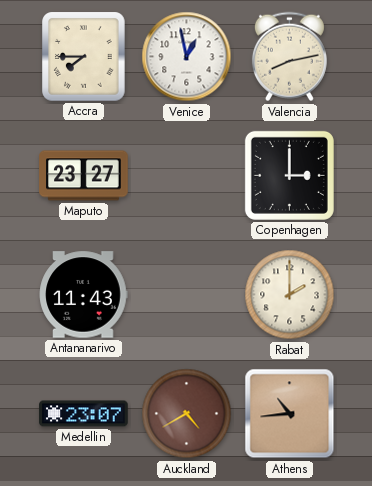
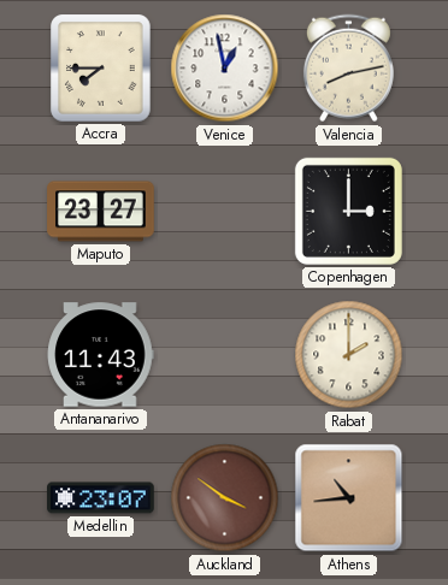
Auckland: 4:40 -> 3:51 (225, 498)
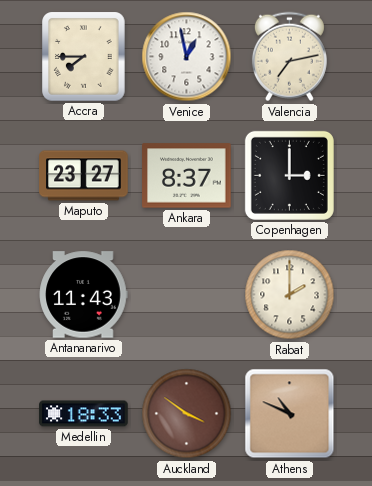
Valencia: 8:13 -> 7:13 (289, 57)
Ankara: none -> 8:37 (187, 176)
Medellin: 23:07 -> 18:33 (84, 414)
Athens: 10:44 -> 10:49 (290, 414)
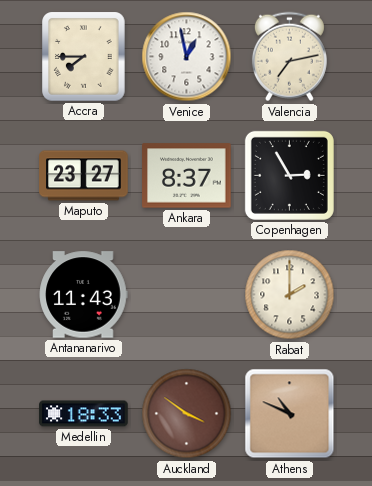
Copenhagen: 3:00 -> 2:55 (289, 175)
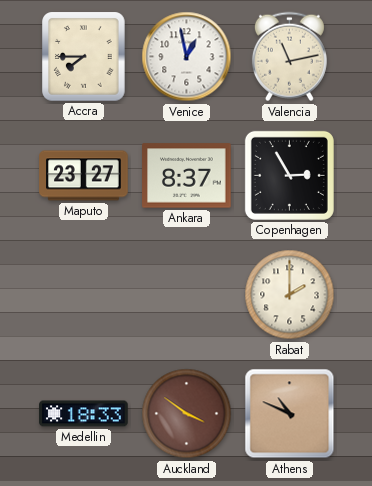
Valencia: 7:13 -> 11:13 (289, 57)
Antananarivo: 11:43 -> none (83, 295)
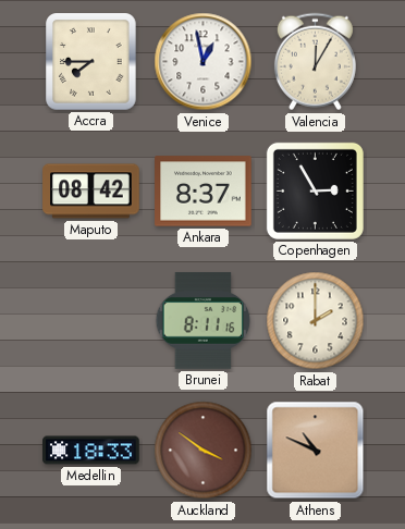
Valencia: 11:13 -> 12:05 (315, 62)
Maputo: 23:27 -> 08:42 (91, 192)
Brunei: none -> 8:11 (204, 321)
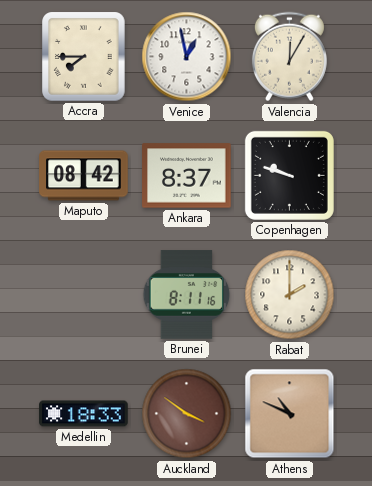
Copenhagen: 2:55 -> 9:48 (289, 175)
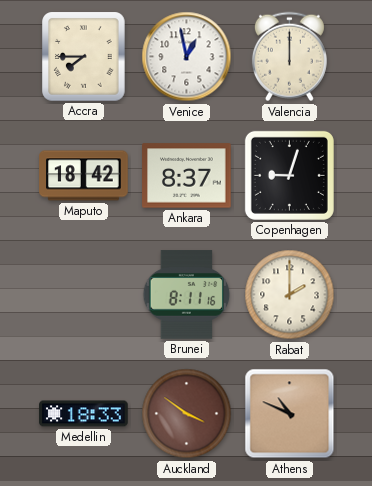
Valencia: 12:05 -> 12:00 (289, 57)
Maputo: 08:42 -> 18:42 (84, 176)
Copenhagen: 9:48 -> 9:03 (289, 175)
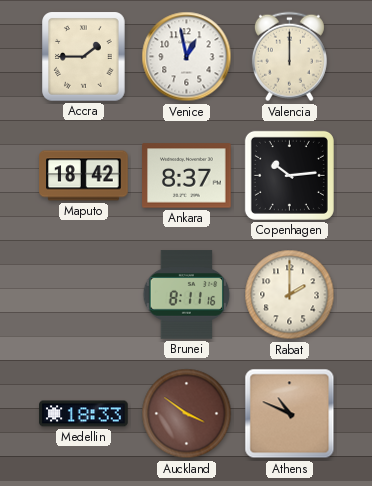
Accra: 7:45 -> 1:45 (84, 57)
Copenhagen: 9:03 -> 10:14 (289, 175)
